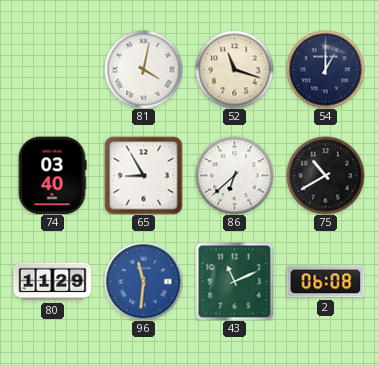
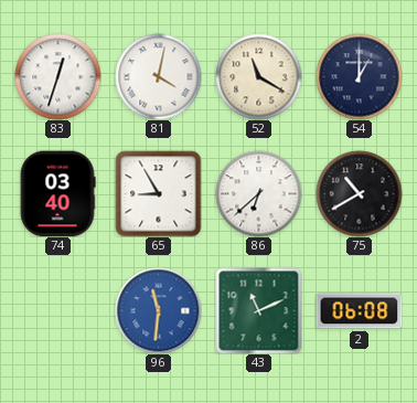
83: none -> 12:33 (57, 76)
52: 11:18 -> 11:20 (258, 76)
80: 11:29 -> none (52, 282)
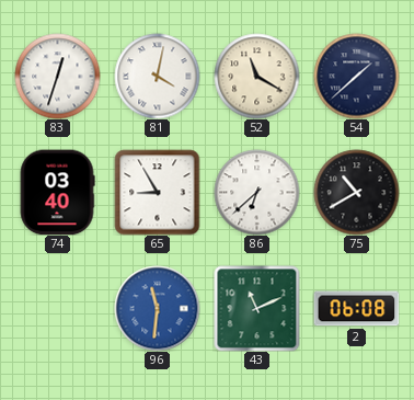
54: 1:00 -> 1:38 (356, 76)
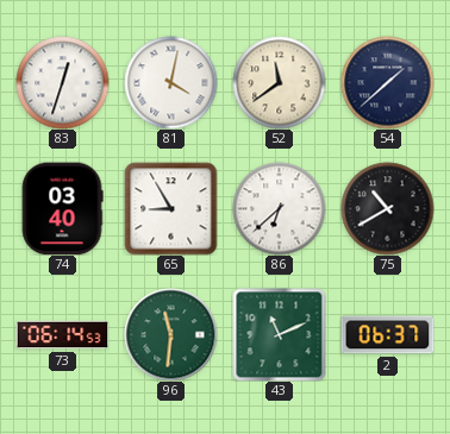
52: 11:20 -> 11:39 (279, 82)
73: none -> 06:14 (62, 335)
96 dial: blue -> green (170, 334)
2: 06:08 -> 06:37 (387, 335)
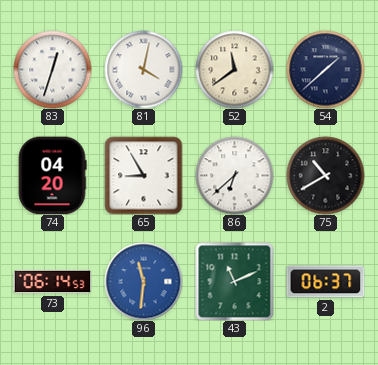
74: 03:40 -> 04:20 (52, 175)
96 dial: green -> blue (143, 281)
